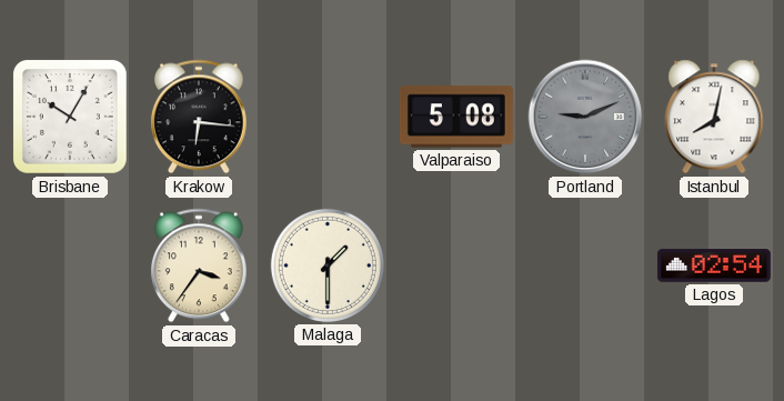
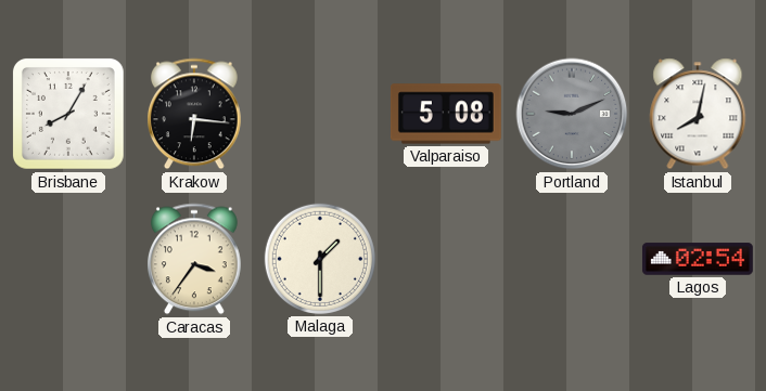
Brisbane: 10:05 -> 8:05 (68, 114)
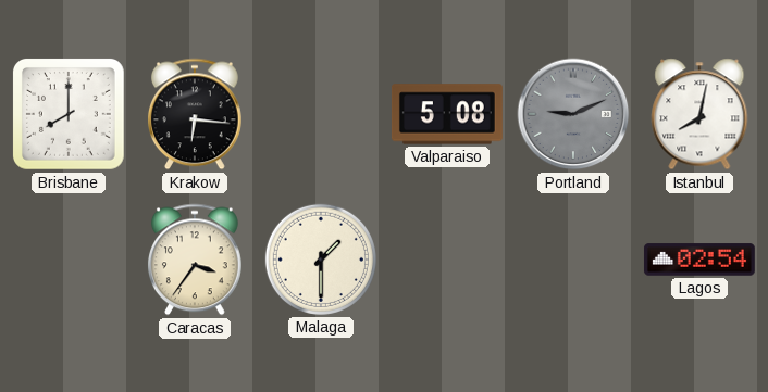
Brisbane: 8:05 -> 8:00 (69, 114)
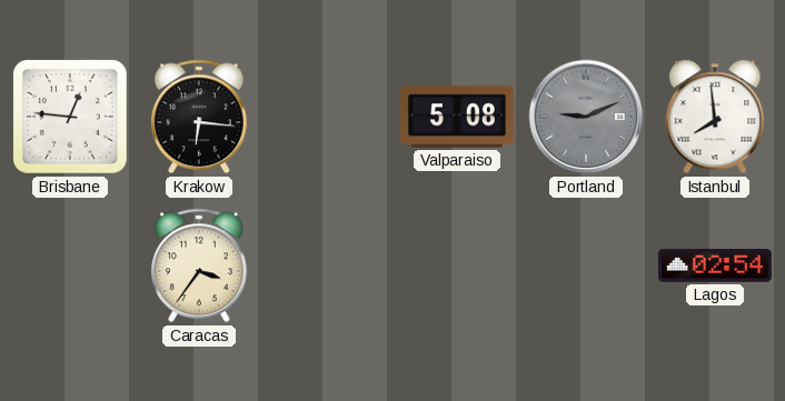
Brisbane: 8:00 -> 12:46 (70, 117)
Istanbul: 8:02 -> 7:59 (715, 117)
Malaga: 1:30 -> none (321, 260)
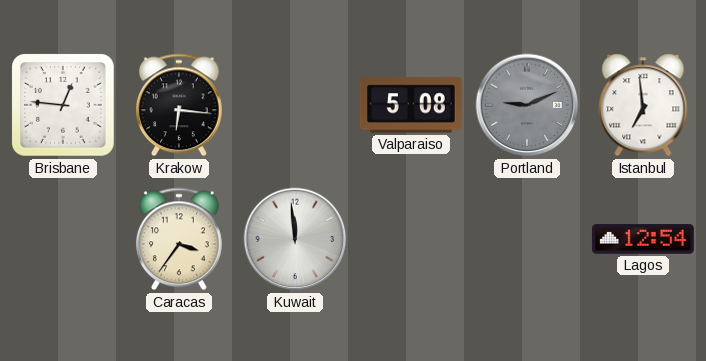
Istanbul: 7:59 -> 6:59 (643, 105)
Kuwait: none -> 11:59 (295, 239)
Lagos: 02:54 -> 12:54 (643, 239)
